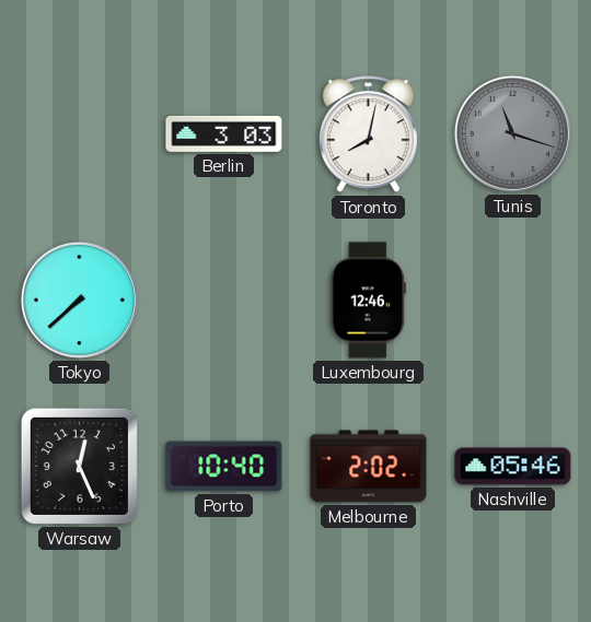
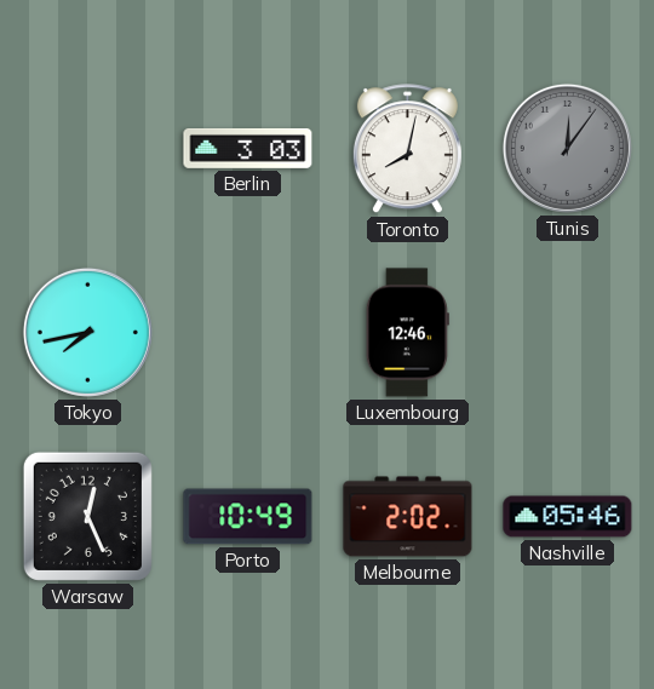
Tunis: 11:18 -> 12:06 (567, 148)
Tokyo: 7:38 -> 7:43 (87, 332)
Porto: 10:40 -> 10:49 (248, 517)
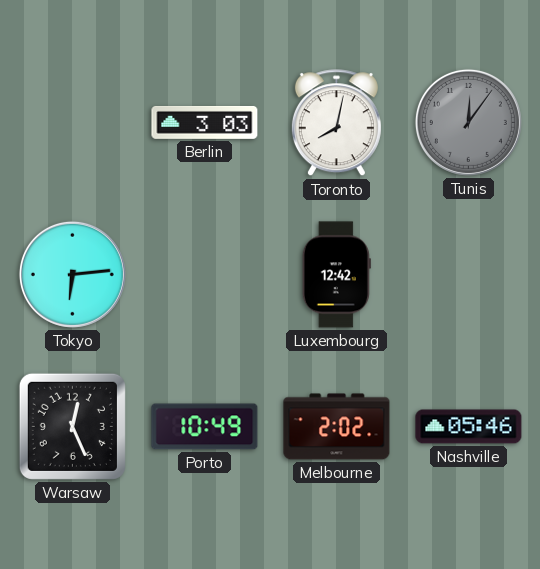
Tokyo: 7:43 -> 6:14 (72, 274)
Luxembourg: 12:46 -> 12:42 (336, 275)
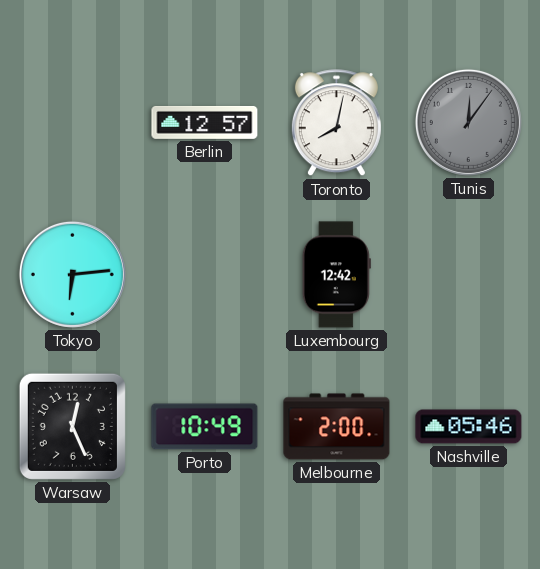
Berlin: 3:03 -> 12:57 (205, 122)
Melbourne: 2:02 -> 2:00 (337, 427)
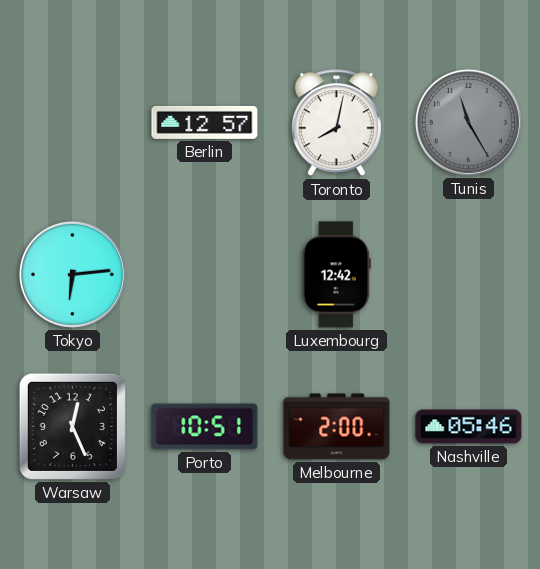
Tunis: 12:06 -> 11:25 (468, 122)
Porto: 10:49 -> 10:51 (205, 427)
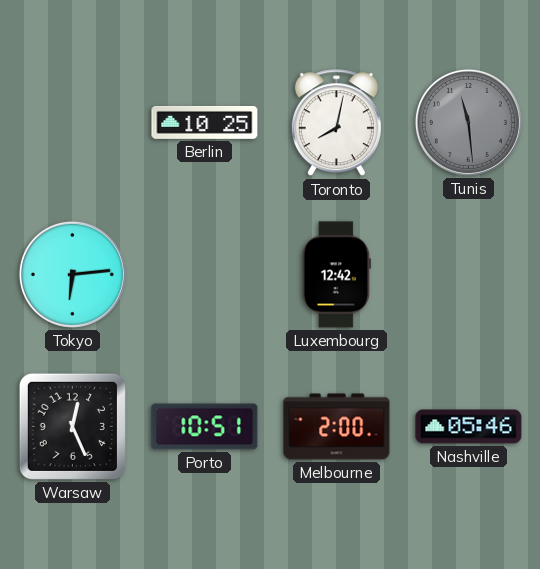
Berlin: 12:57 -> 10:25 (205, 122)
Tunis: 11:25 -> 11:29 (468, 122)
